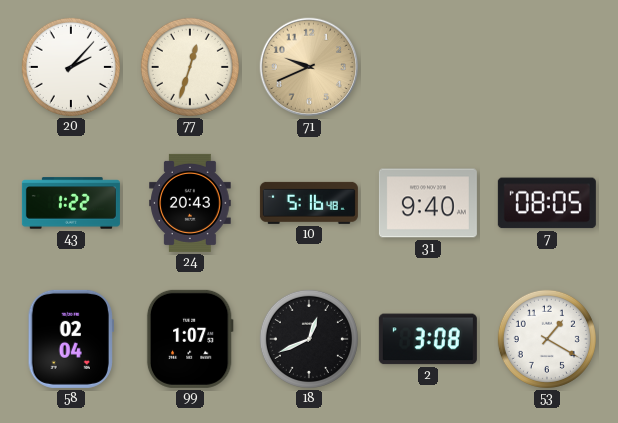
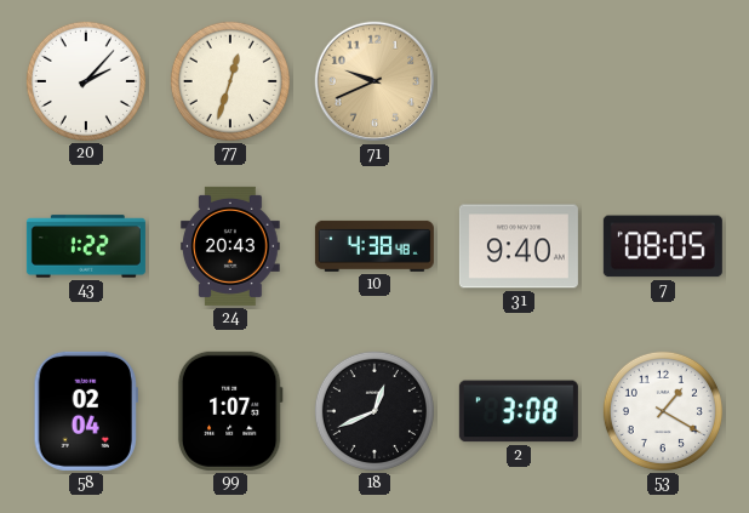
10: 5:16 -> 4:38 (374, 246)
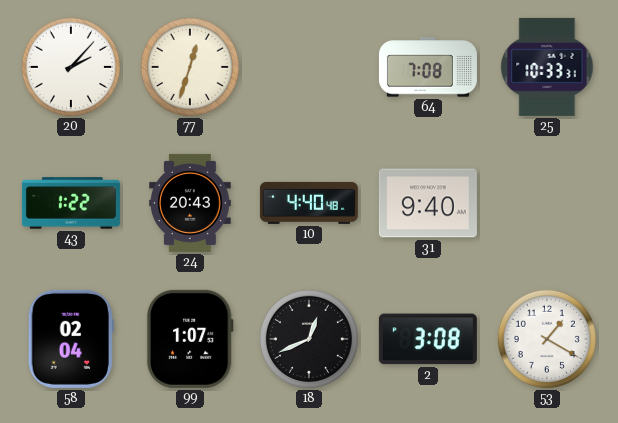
71: 9:41 -> none (374, 81)
64: none -> 7:08 (428, 67)
25: none -> 10:33 (547, 67)
10: 4:38 -> 4:40 (309, 203)
7: 08:05 -> none (663, 246)
